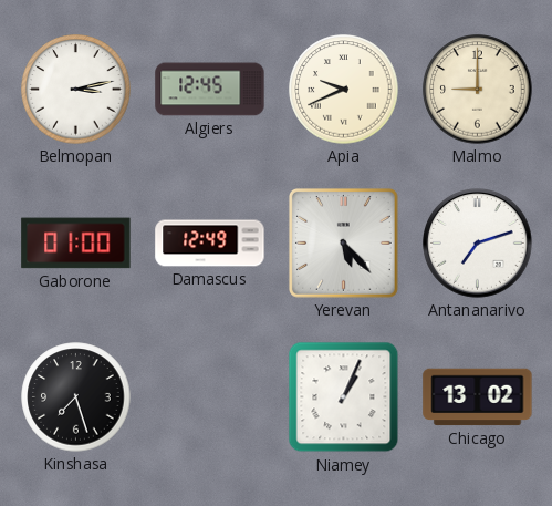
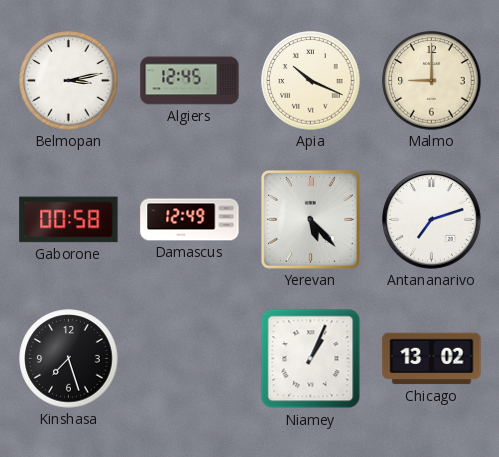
Apia: 9:41 -> 10:19 (311, 81)
Gaborone: 01:00 -> 00:58 (69, 220)
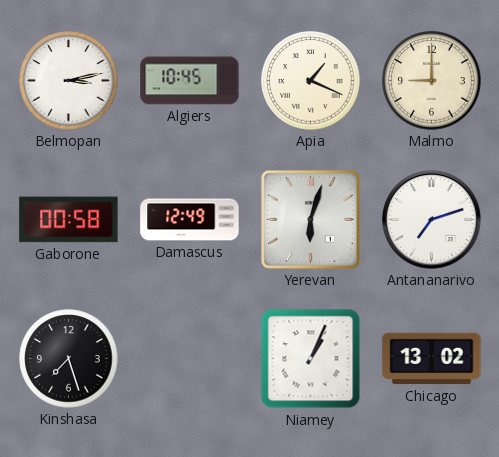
Algiers: 12:45 -> 10:45 (190, 81)
Apia: 10:19 -> 1:19 (311, 81)
Yerevan: 5:23 -> 6:03 (310, 219)
